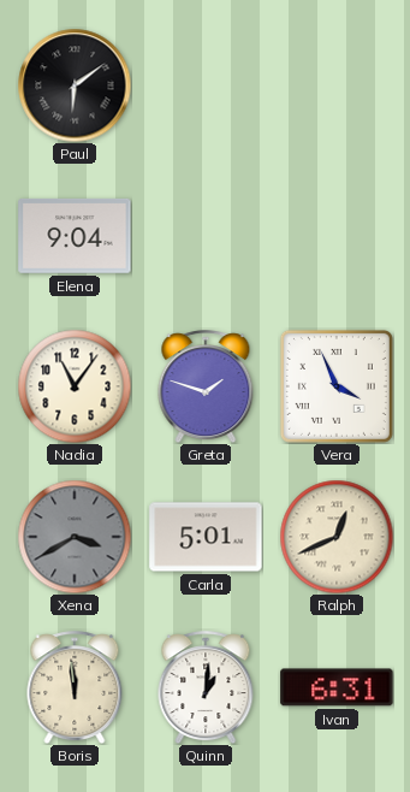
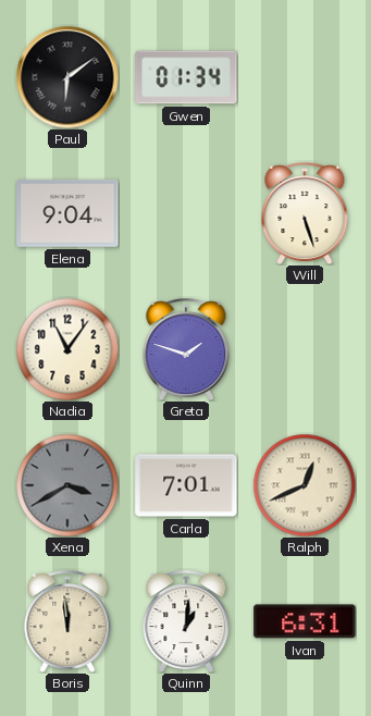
Gwen: none -> 01:34 (186, 77)
Will: none -> 5:27 (305, 213)
Vera: 3:56 -> none (337, 386)
Carla: 5:01 -> 7:01 (186, 485)
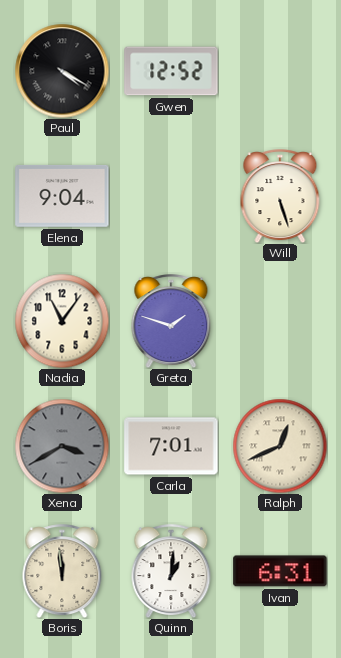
Paul: 6:09 -> 4:20 (62, 71)
Gwen: 01:34 -> 12:52 (171, 71)
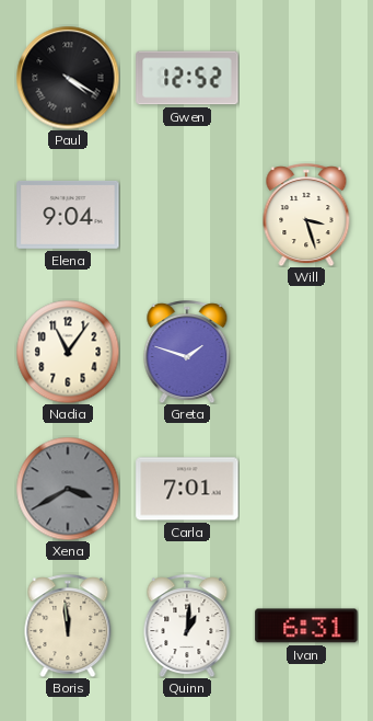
Will: 5:27 -> 3:27 (306, 215)
Ralph: 12:41 -> none (280, 446)
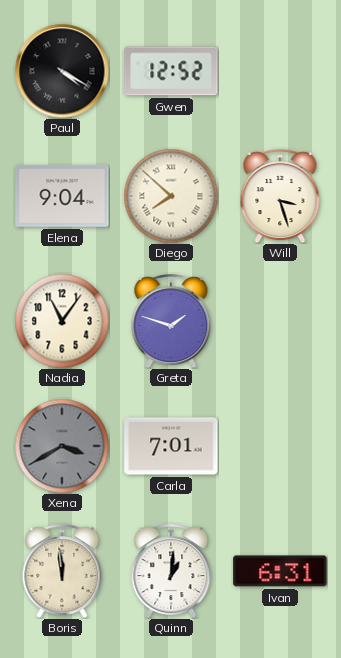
Diego: none -> 7:52 (171, 196)
